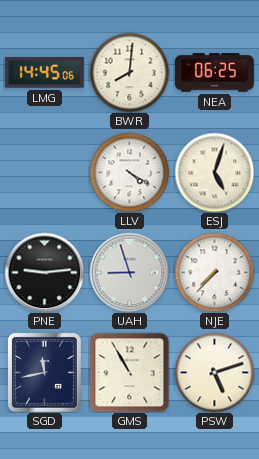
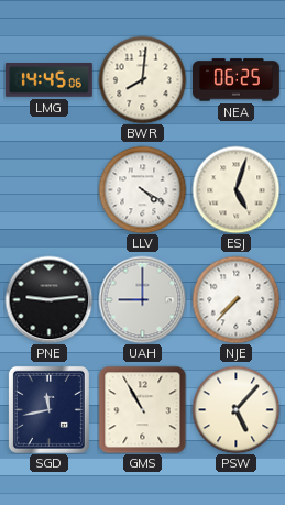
UAH: 8:57 -> 9:00 (142, 299)
PSW: 5:12 -> 5:07 (235, 409)
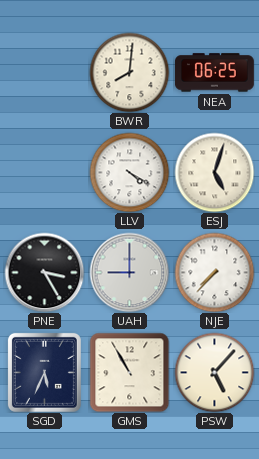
LMG: 14:45 -> none (48, 80)
PNE: 9:14 -> 3:25 (44, 272)
SGD: 11:43 -> 5:34 (44, 372)
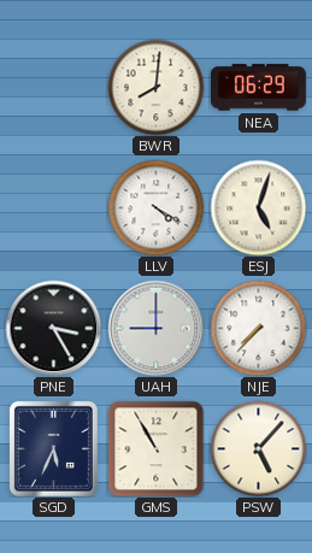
NEA: 06:25 -> 06:29 (259, 88)
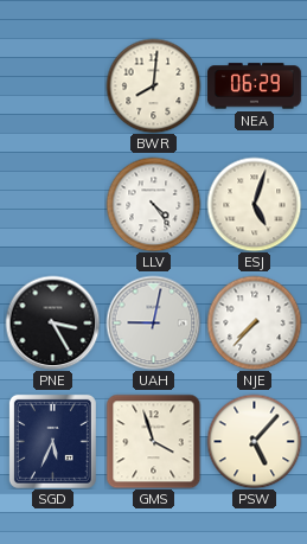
LLV: 4:20 -> 4:24 (153, 204)
UAH: 9:00 -> 9:02 (153, 322)
GMS: 10:55 -> 3:57 (153, 441)
